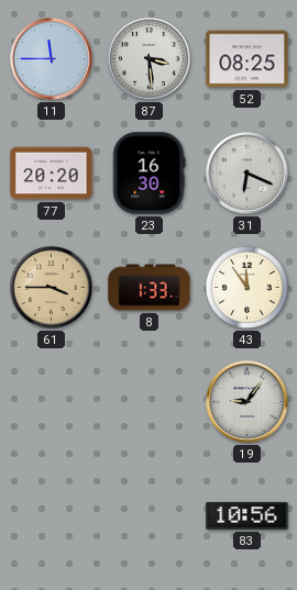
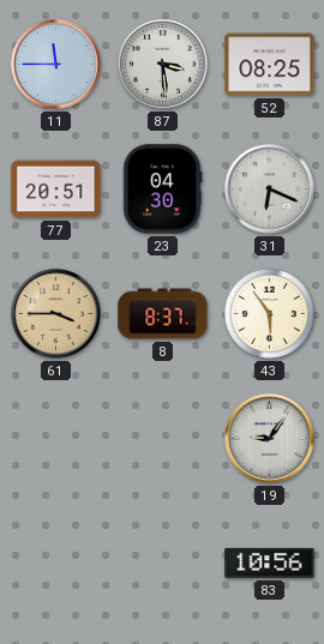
77: 20:20 -> 20:51 (56, 189)
23: 16:30 -> 04:30 (162, 189)
8: 1:33 -> 8:37 (163, 314)
43: 11:54 -> 5:54 (269, 313)
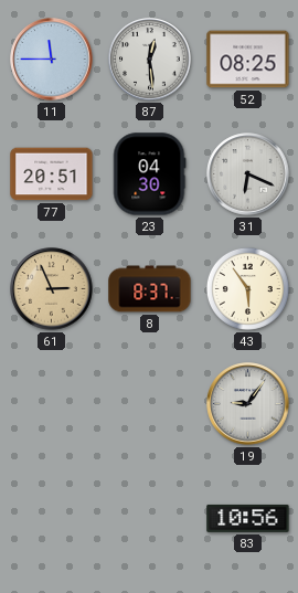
87: 3:29 -> 12:29 (150, 60)
61: 3:45 -> 2:56 (52, 289)
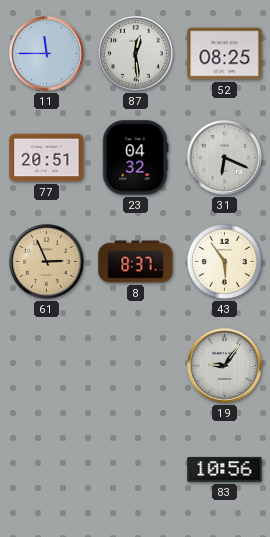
23: 04:30 -> 04:32 (135, 158)
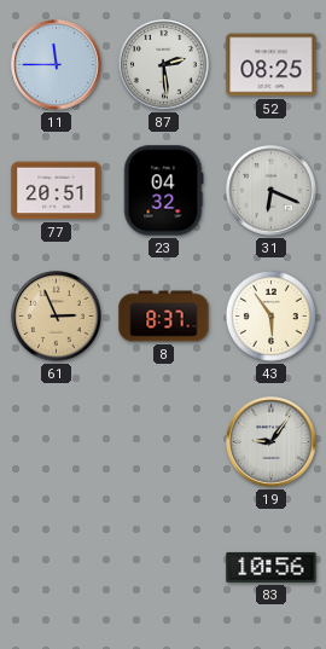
87: 12:29 -> 2:29 (164, 65)
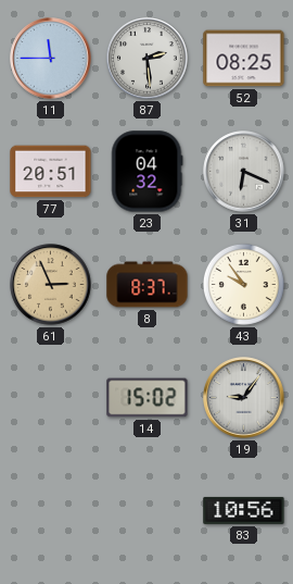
43: 5:54 -> 9:54 (243, 284)
14: none -> 15:02 (148, 398)
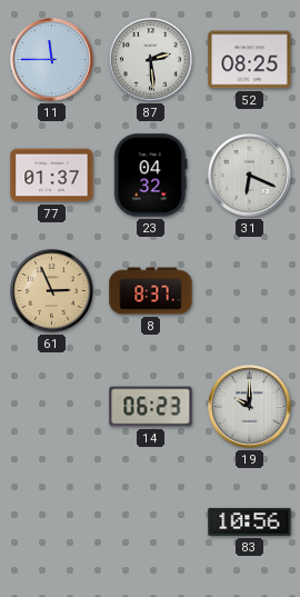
77: 20:51 -> 01:37 (52, 176)
43: 9:54 -> none (243, 284)
14: 15:02 -> 06:23 (151, 407)
19: 9:06 -> 10:00 (250, 407)
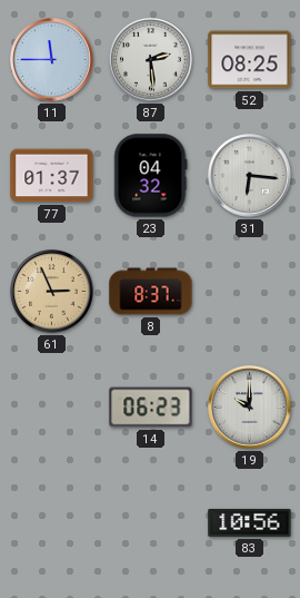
31: 6:19 -> 6:16 (250, 176)
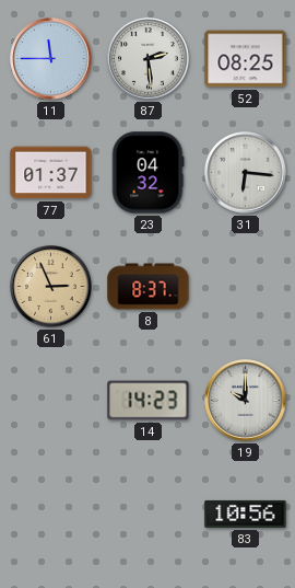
14: 06:23 -> 14:23 (149, 401)
